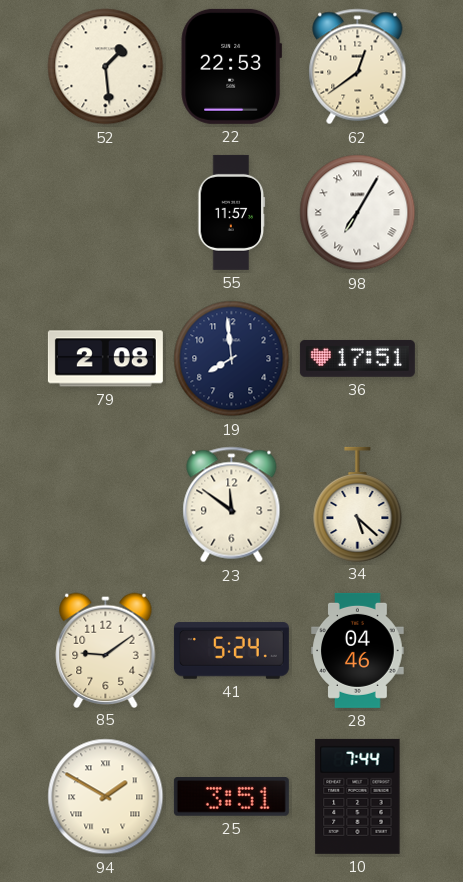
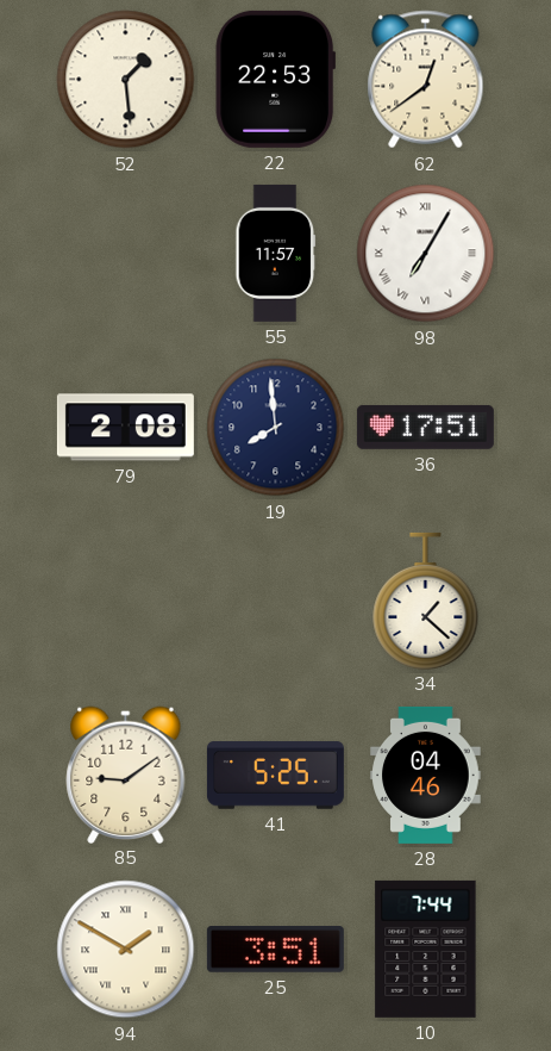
23: 11:51 -> none (232, 505)
34: 5:22 -> 1:22 (426, 601)
41: 5:24 -> 5:25 (275, 776)
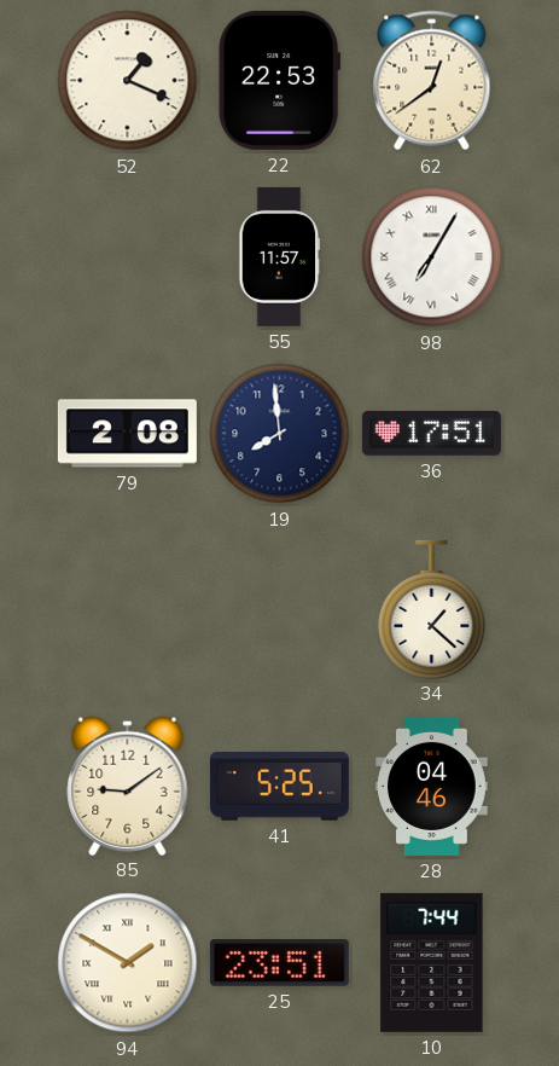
52: 1:29 -> 1:19 (128, 81)
25: 3:51 -> 23:51 (279, 963)
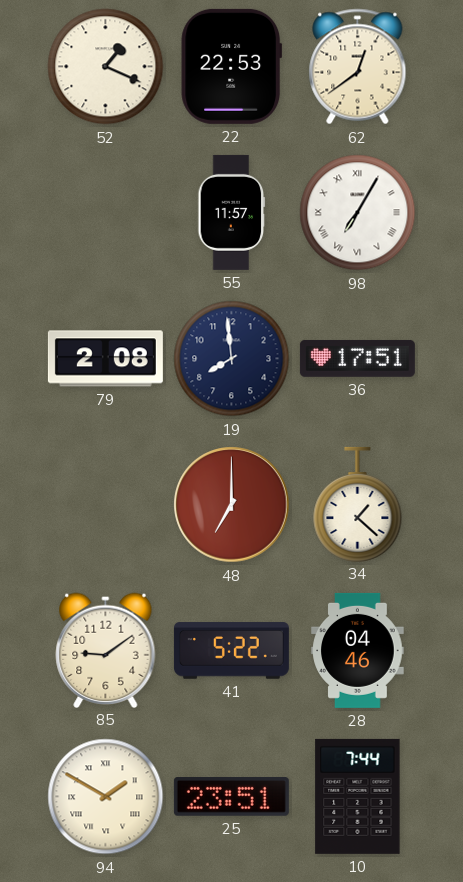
48: none -> 7:00 (232, 505)
41: 5:25 -> 5:22 (231, 651)
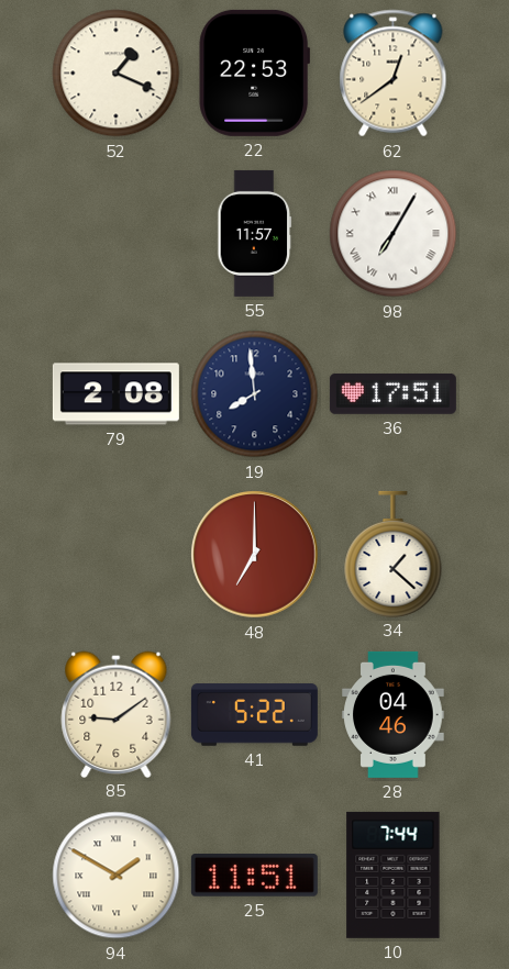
25: 23:51 -> 11:51 (254, 876)
